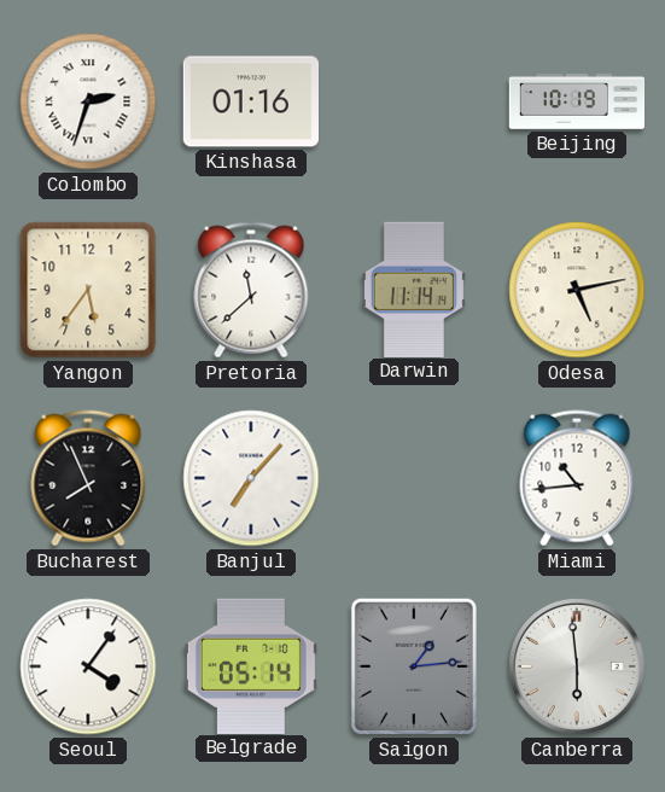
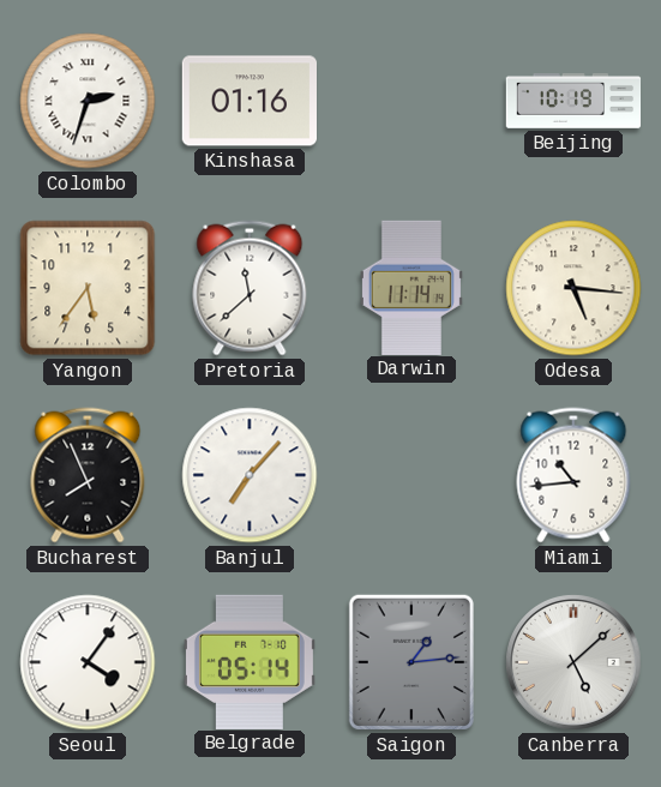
Odesa: 5:13 -> 5:16 (573, 288)
Canberra: 5:59 -> 5:08 (575, 663)
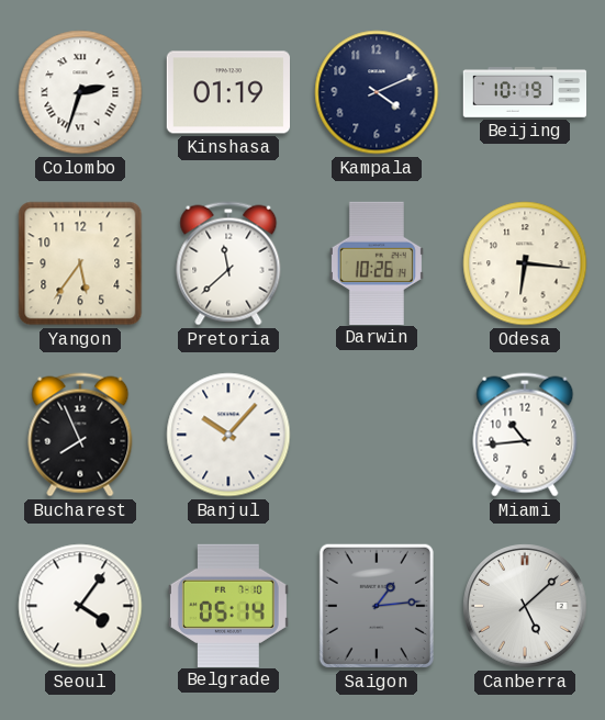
Kinshasa: 01:16 -> 01:19 (227, 92)
Kampala: none -> 4:11 (377, 92)
Darwin: 11:14 -> 10:26 (377, 262)
Odesa: 5:16 -> 6:16 (525, 263)
Banjul: 7:07 -> 10:07 (228, 435)
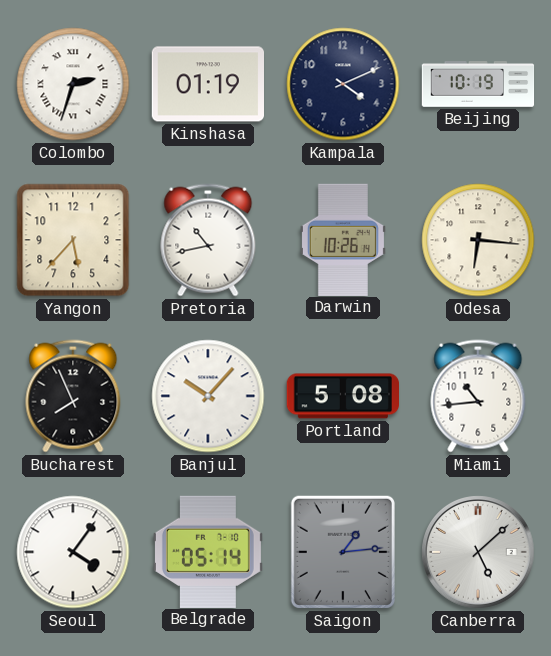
Yangon: 5:36 -> 5:37 (73, 240)
Pretoria: 11:38 -> 10:43 (208, 240)
Portland: none -> 5:08 (342, 396)
